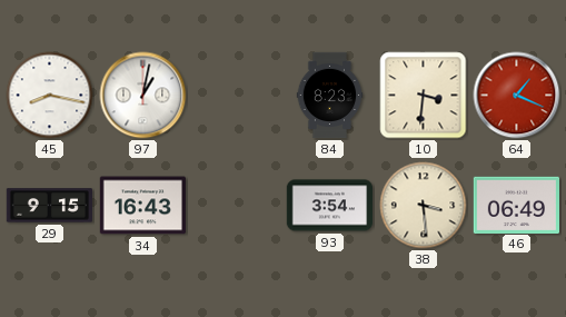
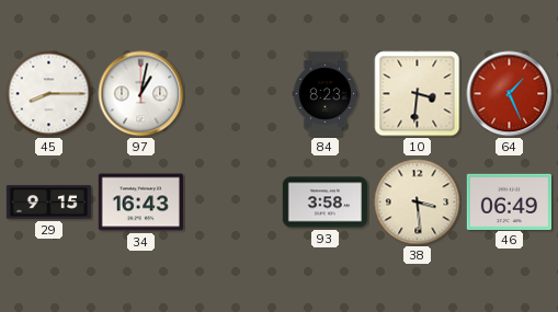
45: 8:17 -> 8:15 (49, 94)
64: 1:19 -> 1:26 (510, 94)
93: 3:54 -> 3:58 (324, 203)
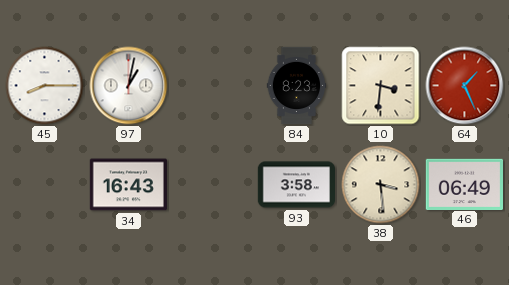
29: 9:15 -> none (48, 203)
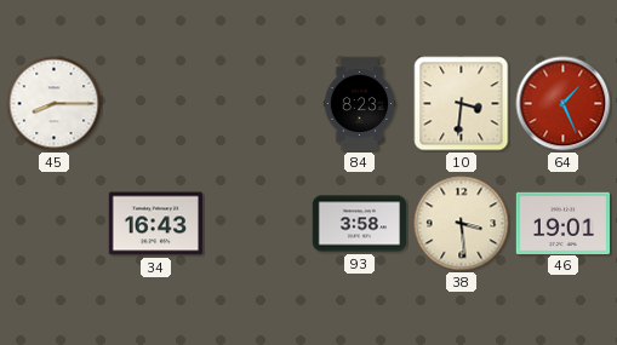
97: 1:02 -> none (129, 86)
46: 06:49 -> 19:01 (562, 223)
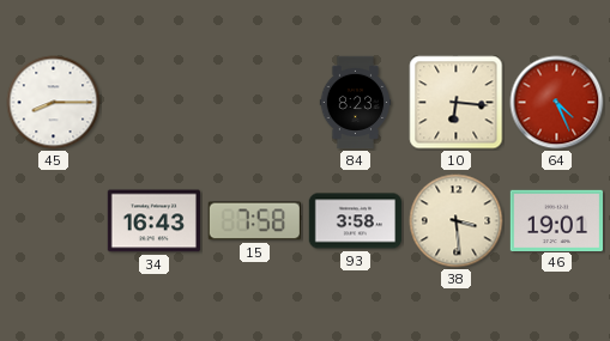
10: 3:31 -> 6:16 (457, 103)
64: 1:26 -> 4:26 (557, 103)
15: none -> 7:58 (254, 221)
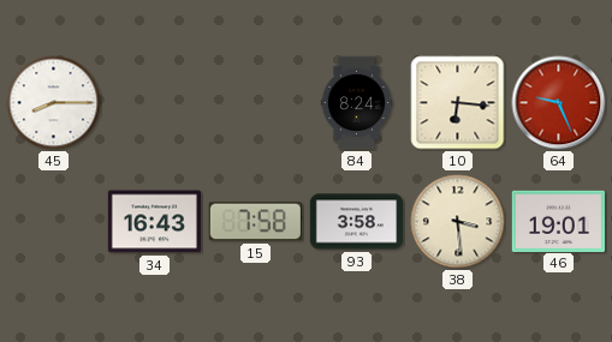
84: 8:23 -> 8:24 (357, 103)
64: 4:26 -> 9:26 (559, 103)
